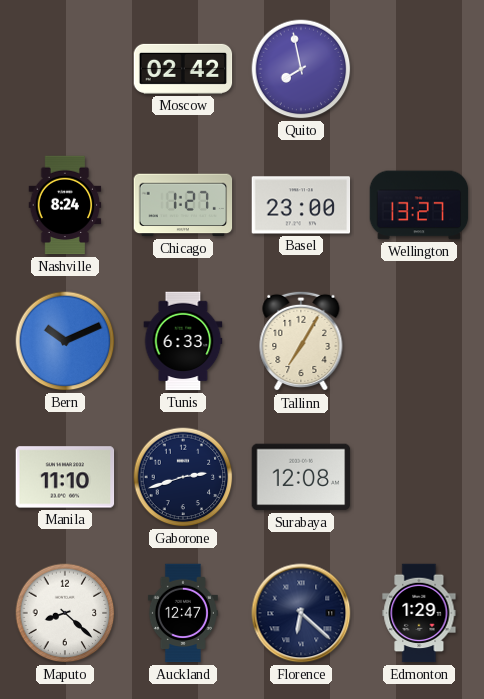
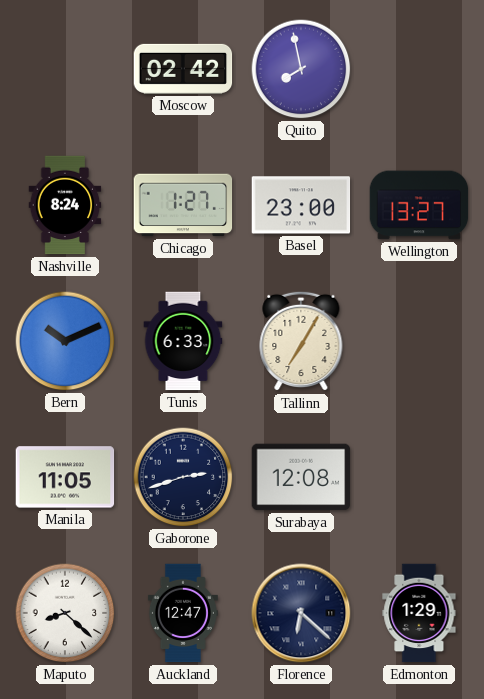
Manila: 11:10 -> 11:05 (65, 477)
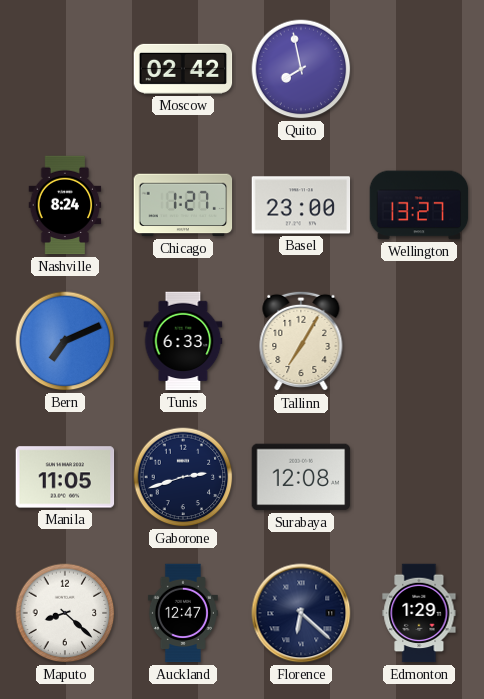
Bern: 10:11 -> 7:11 (65, 341)
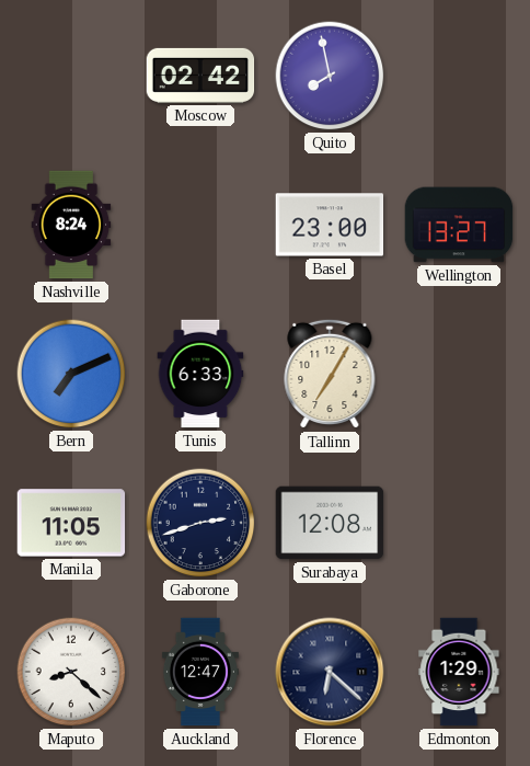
Chicago: 1:27 -> none (183, 205)
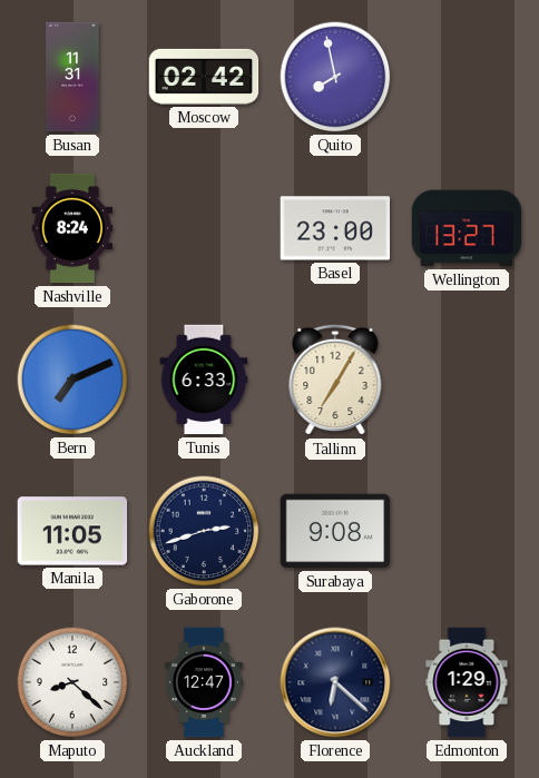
Busan: none -> 11:31 (72, 77)
Surabaya: 12:08 -> 9:08 (335, 531)
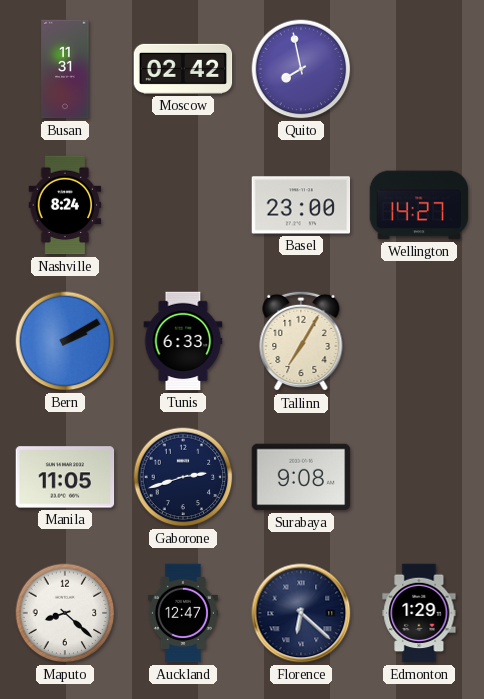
Wellington: 13:27 -> 14:27 (419, 205)
Bern: 7:11 -> 2:10 (65, 341)
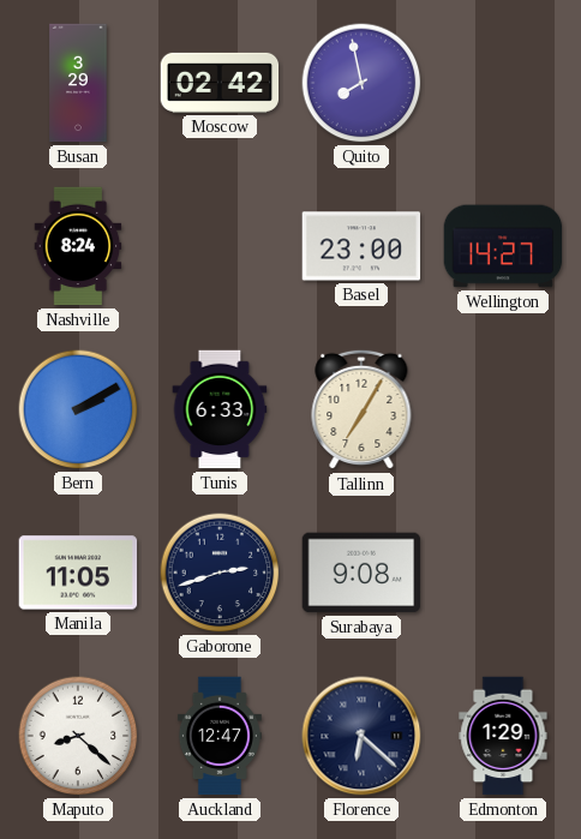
Busan: 11:31 -> 3:29 (78, 83)
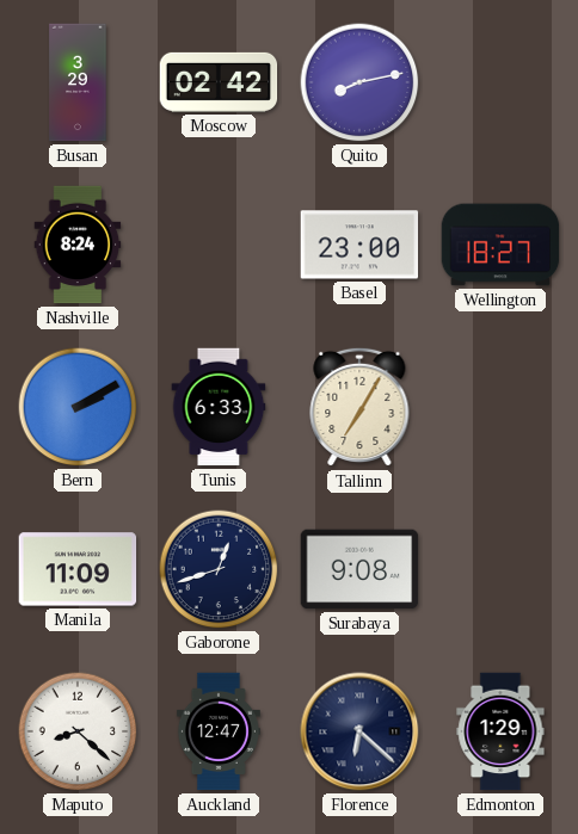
Quito: 7:58 -> 8:13 (359, 82)
Wellington: 14:27 -> 18:27 (500, 245)
Manila: 11:05 -> 11:09 (78, 569)
Gaborone: 2:42 -> 12:42 (219, 569)
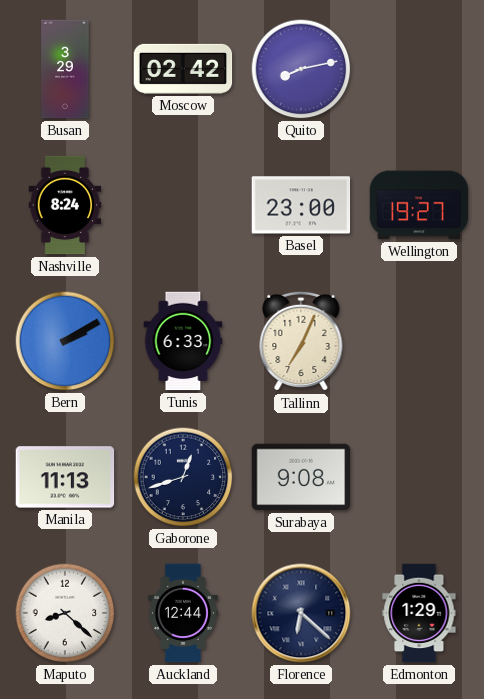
Wellington: 18:27 -> 19:27 (419, 205)
Tallinn: 7:05 -> 7:04 (301, 341)
Manila: 11:09 -> 11:13 (65, 477)
Auckland: 12:47 -> 12:44 (183, 613)
